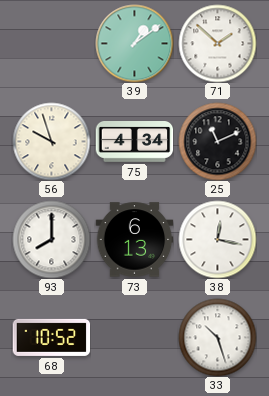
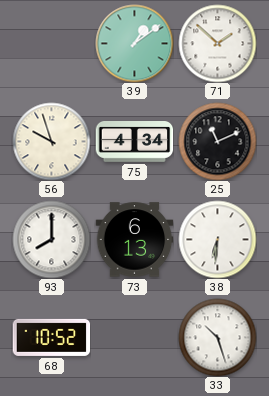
38: 12:17 -> 6:31 (217, 239)
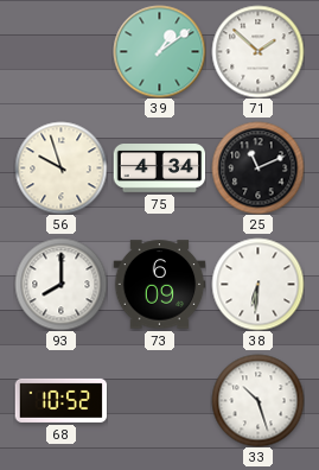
73: 6:13 -> 6:09 (159, 285)
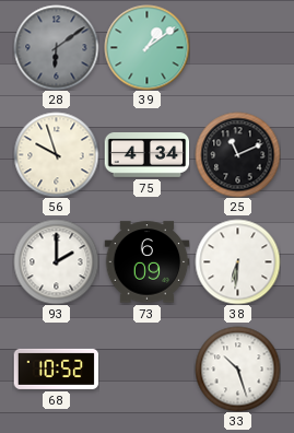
28: none -> 6:09 (56, 47)
71: 1:52 -> none (257, 51)
93: 8:00 -> 2:00 (56, 261)
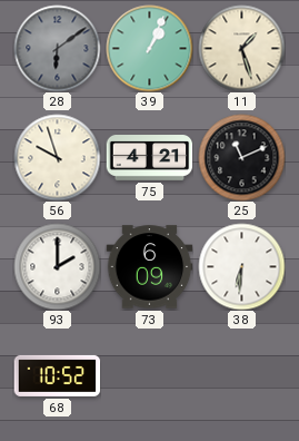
39: 1:09 -> 1:04 (149, 48)
11: none -> 1:27 (241, 48)
75: 4:34 -> 4:21 (149, 158)
33: 10:27 -> none (237, 368)
